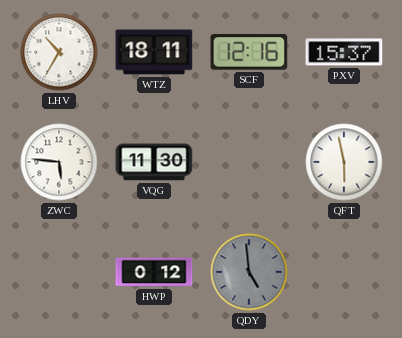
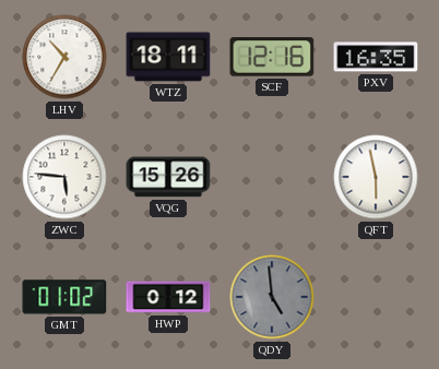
PXV: 15:37 -> 16:35 (376, 57)
VQG: 11:30 -> 15:26 (168, 177)
GMT: none -> 01:02 (64, 297)
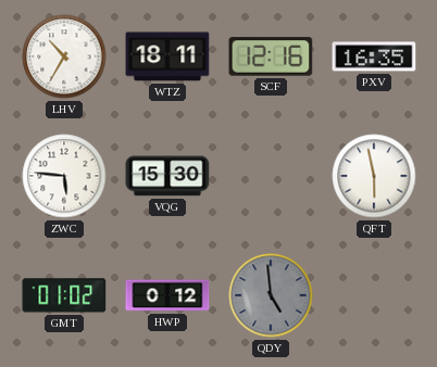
VQG: 15:26 -> 15:30 (167, 176)
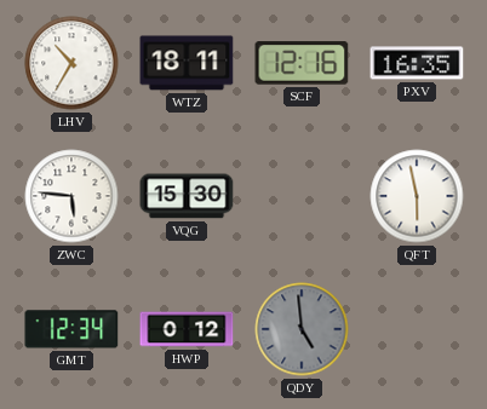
GMT: 01:02 -> 12:34 (71, 329)
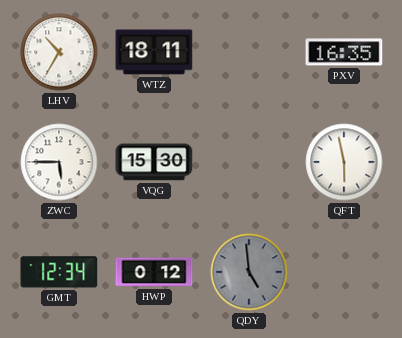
SCF: 12:16 -> none (302, 63)
ZWC: 5:46 -> 5:45 (59, 162)
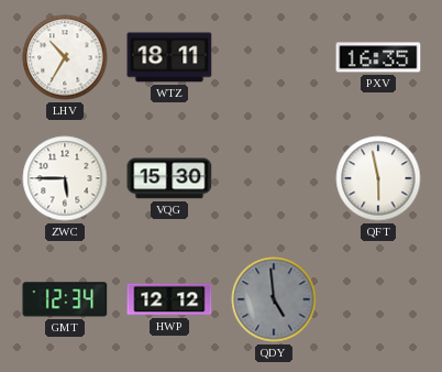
HWP: 0:12 -> 12:12 (169, 299)
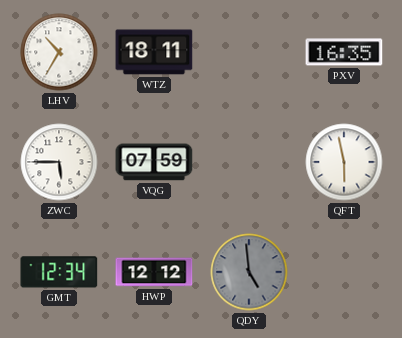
VQG: 15:30 -> 07:59 (154, 162)
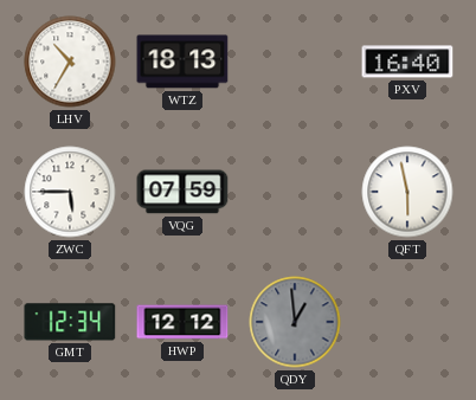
WTZ: 18:11 -> 18:13 (182, 62)
PXV: 16:35 -> 16:40 (407, 62)
QDY: 4:59 -> 12:59 (295, 322)
